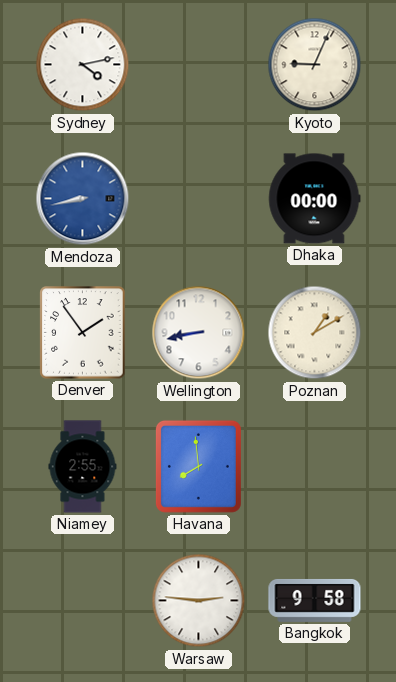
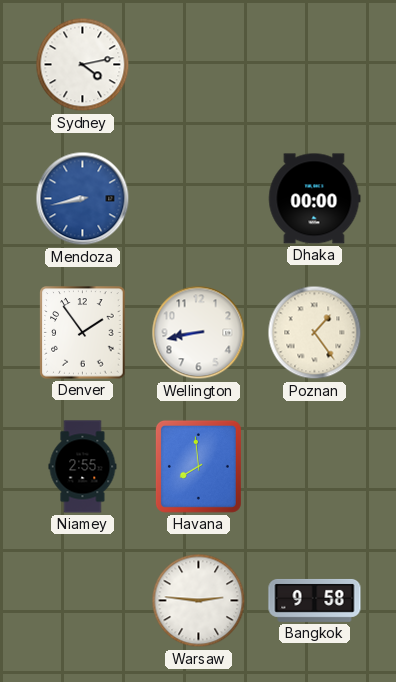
Kyoto: 9:04 -> none (315, 65)
Poznan: 1:10 -> 1:24 (315, 333)
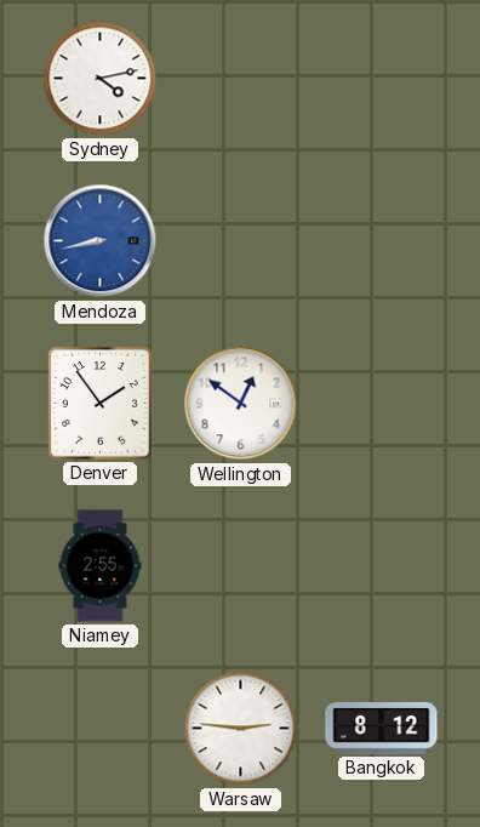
Dhaka: 00:00 -> none (314, 199)
Wellington: 8:43 -> 12:51 (241, 404)
Poznan: 1:24 -> none (315, 333)
Havana: 7:59 -> none (198, 466)
Bangkok: 9:58 -> 8:12 (382, 728)
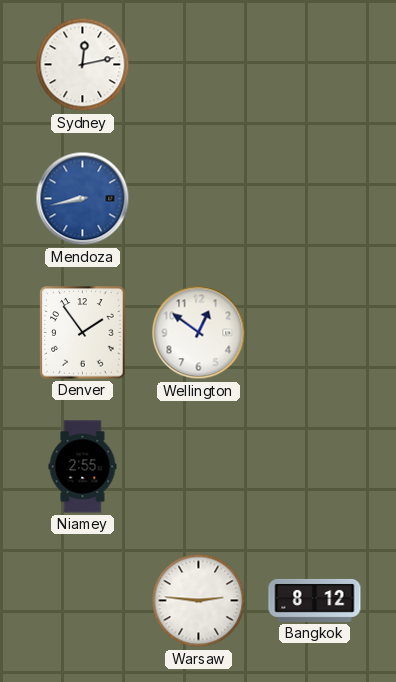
Sydney: 4:13 -> 12:13 (83, 65)
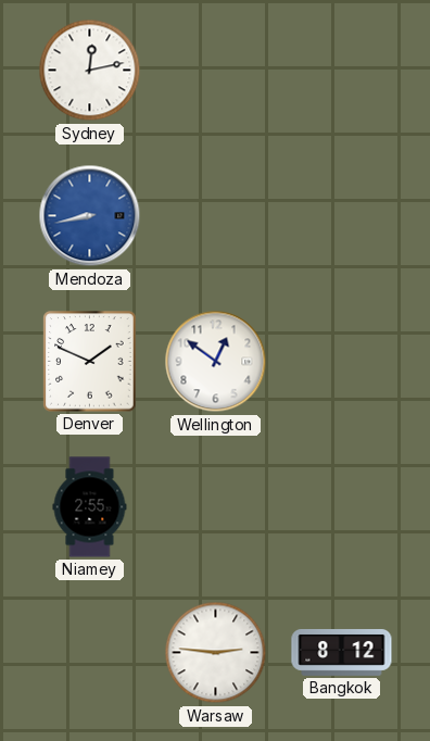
Denver: 1:54 -> 1:49 (90, 362)
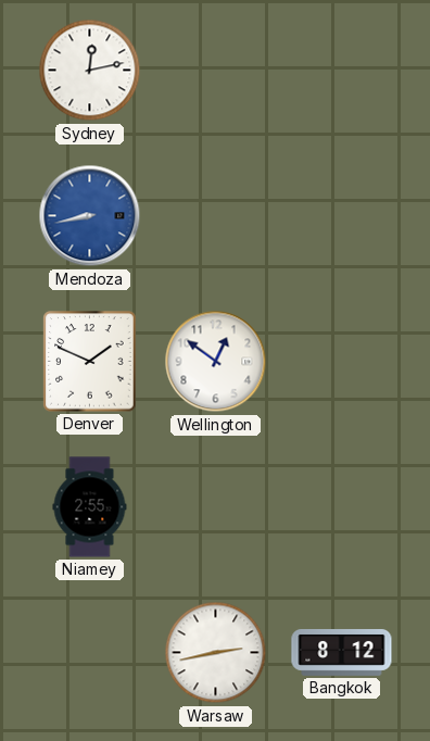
Warsaw: 2:46 -> 2:43 (216, 653)
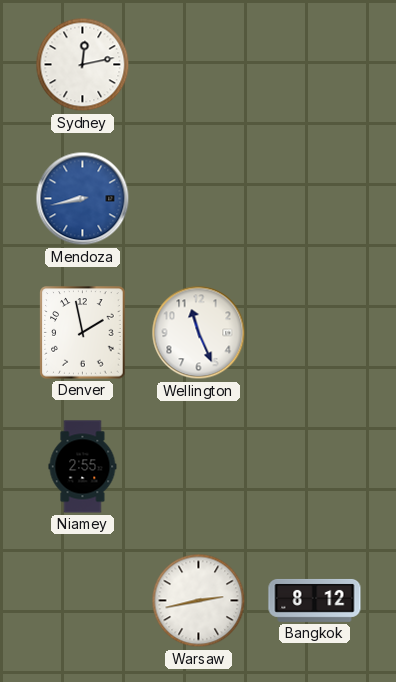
Denver: 1:49 -> 1:58 (83, 333)
Wellington: 12:51 -> 11:26 (199, 333)
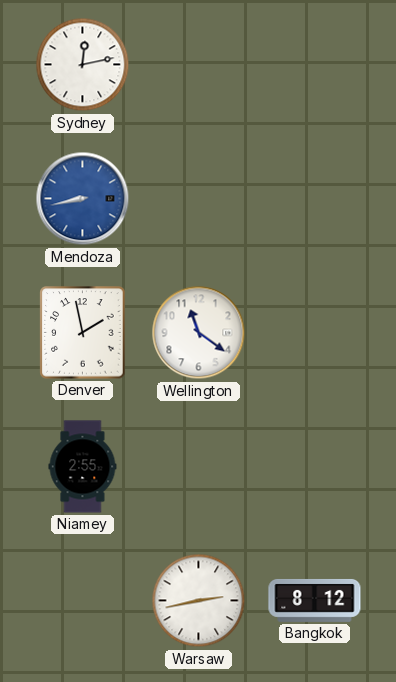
Wellington: 11:26 -> 11:21 (199, 333)
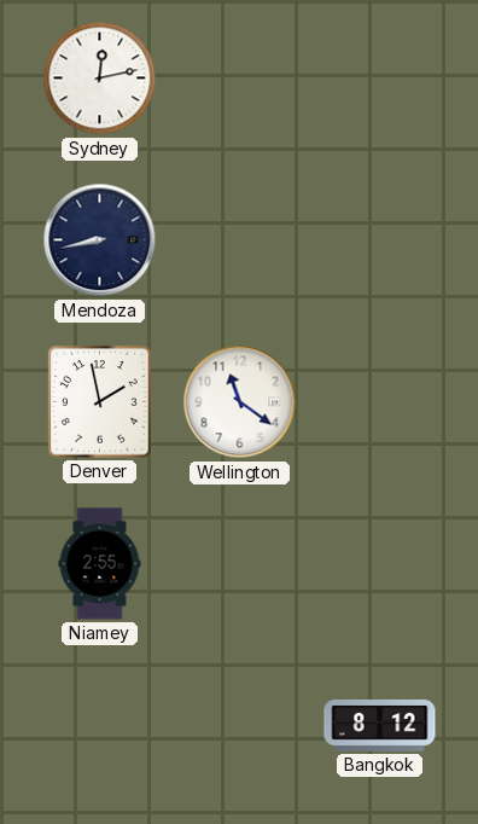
Mendoza dial: blue -> navy (100, 240)
Warsaw: 2:43 -> none (199, 601)
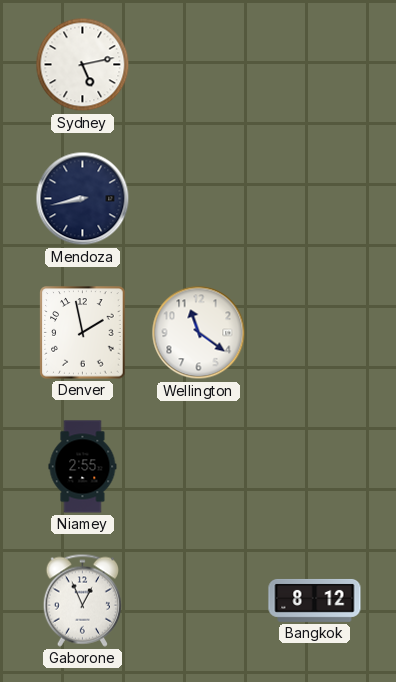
Sydney: 12:13 -> 5:13 (83, 65)
Gaborone: none -> 12:56 (82, 600)
